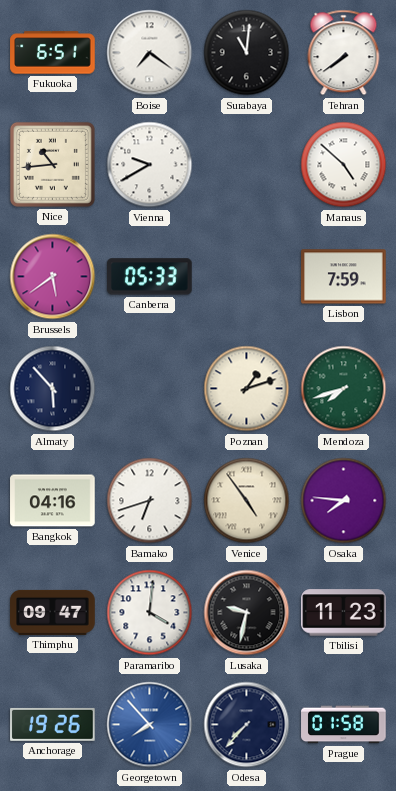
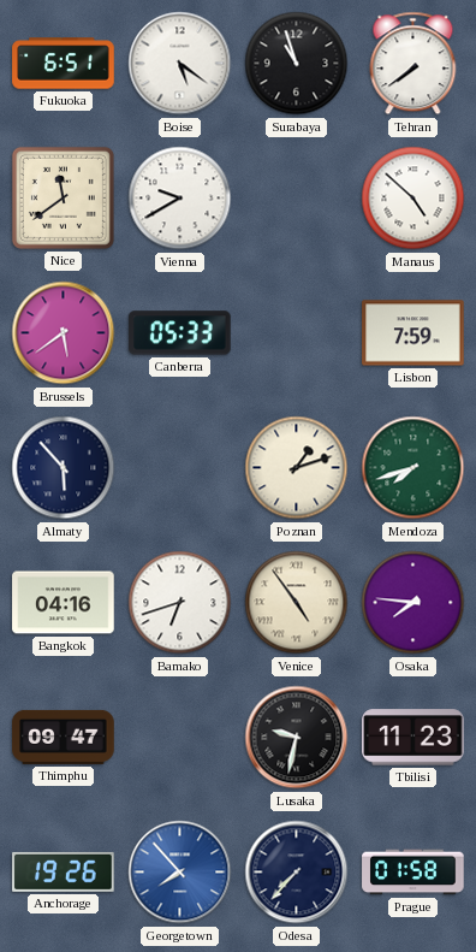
Boise: 7:21 -> 5:21 (180, 64)
Surabaya: 11:01 -> 10:57 (297, 64)
Nice: 10:44 -> 11:39 (63, 197)
Paramaribo: 4:01 -> none (150, 613)
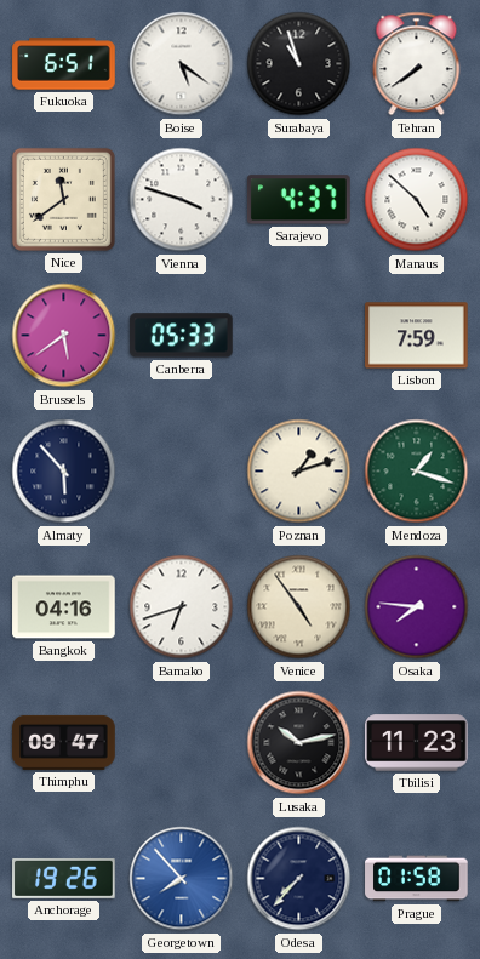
Vienna: 9:40 -> 3:48 (182, 200)
Sarajevo: none -> 4:37 (299, 200)
Mendoza: 7:42 -> 1:18 (417, 472)
Lusaka: 9:32 -> 10:13 (299, 743)
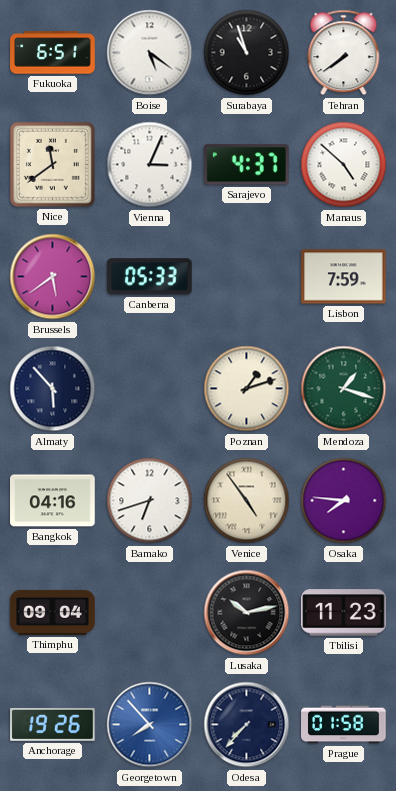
Vienna: 3:48 -> 3:04 (150, 165)
Thimphu: 09:47 -> 09:04 (53, 612)
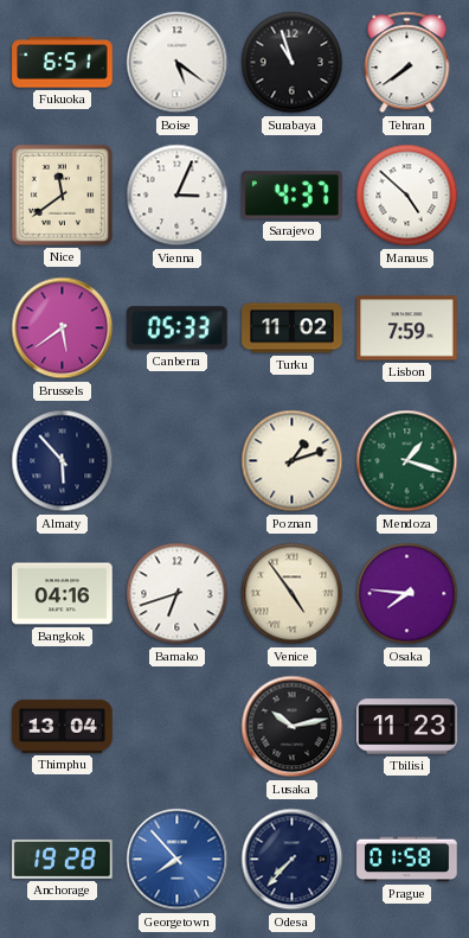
Turku: none -> 11:02 (293, 328)
Thimphu: 09:04 -> 13:04 (63, 726)
Anchorage: 19:26 -> 19:28 (63, 859)
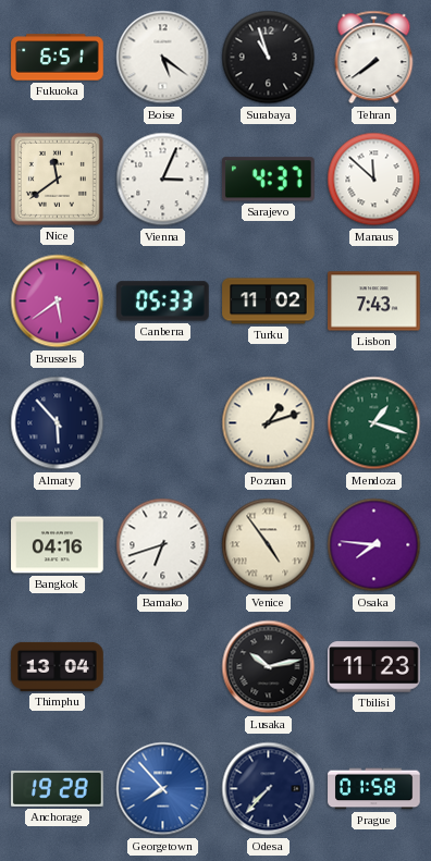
Manaus: 4:52 -> 11:52 (374, 180)
Lisbon: 7:59 -> 7:43 (374, 302)
